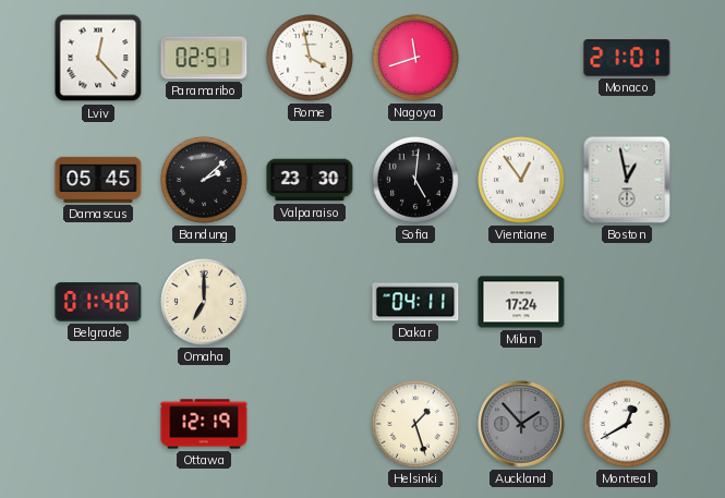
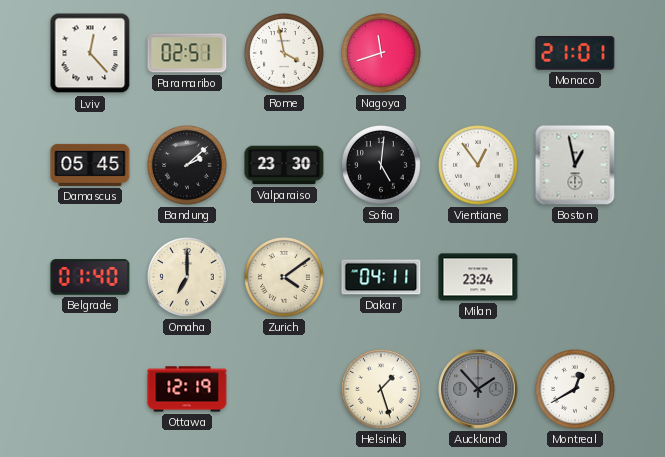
Zurich: none -> 4:09 (285, 278)
Milan: 17:24 -> 23:24 (478, 277)
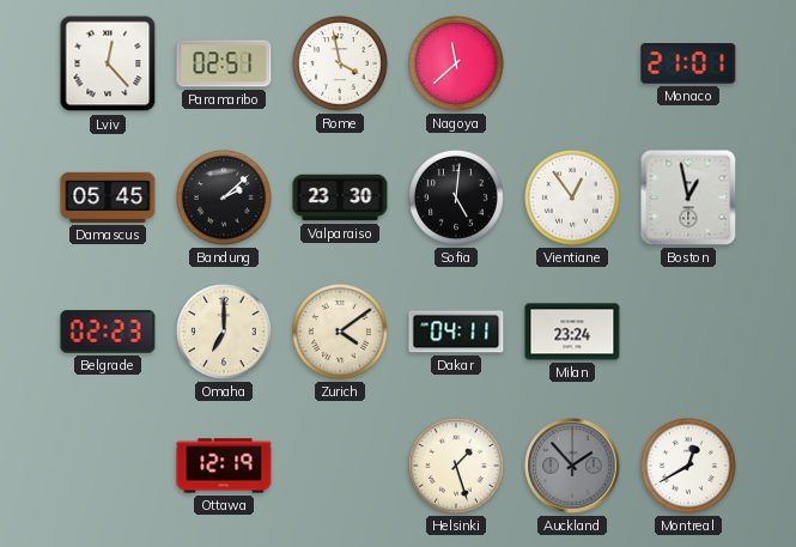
Nagoya: 11:42 -> 11:38 (457, 65)
Belgrade: 01:40 -> 02:23 (108, 332)
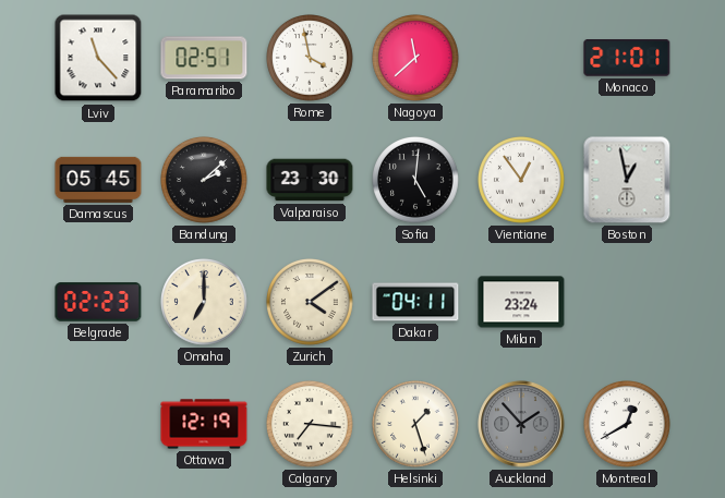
Lviv: 12:23 -> 11:23 (98, 58)
Calgary: none -> 7:16 (311, 425)
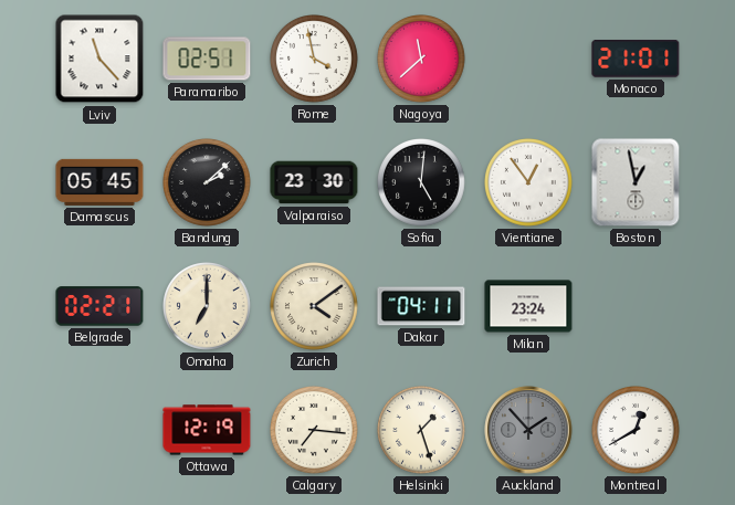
Belgrade: 02:23 -> 02:21 (99, 306)
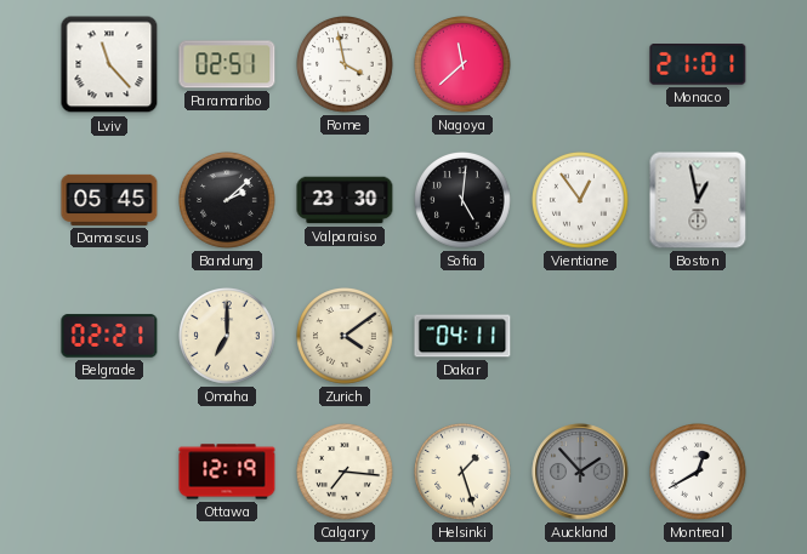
Milan: 23:24 -> none (528, 306)
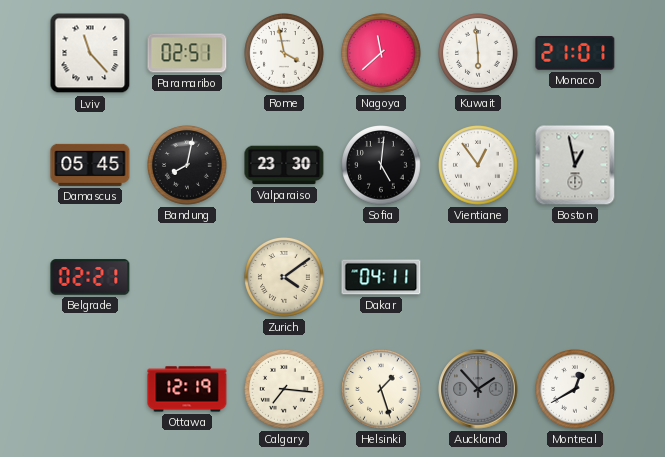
Kuwait: none -> 5:59 (479, 54)
Bandung: 2:08 -> 8:02 (188, 166)
Omaha: 7:00 -> none (228, 337)
